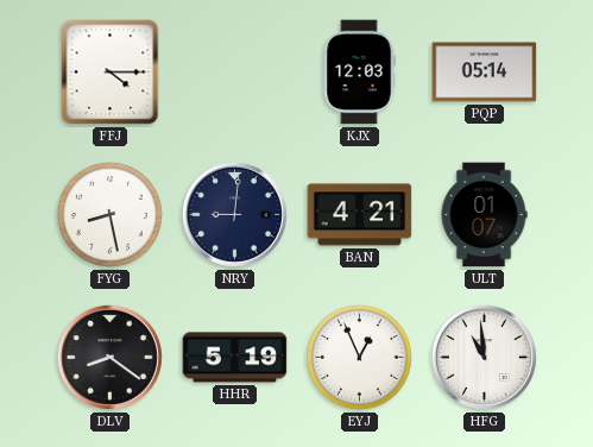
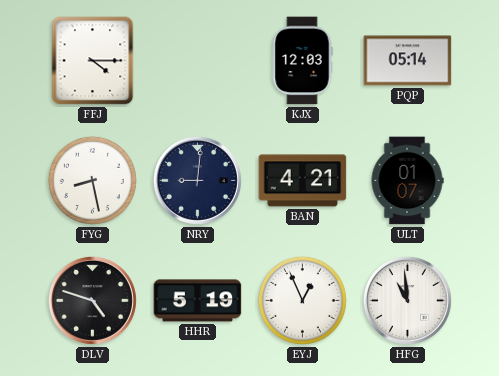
DLV: 8:21 -> 4:48 (92, 300)
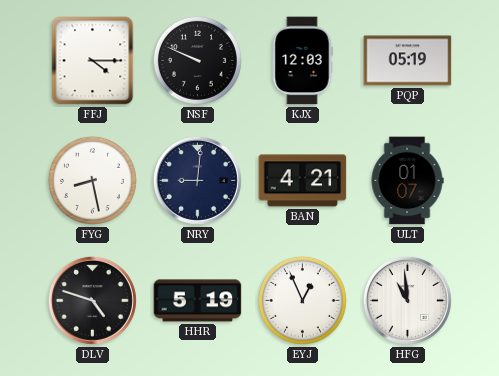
NSF: none -> 9:49 (197, 60)
PQP: 05:14 -> 05:19 (408, 61)
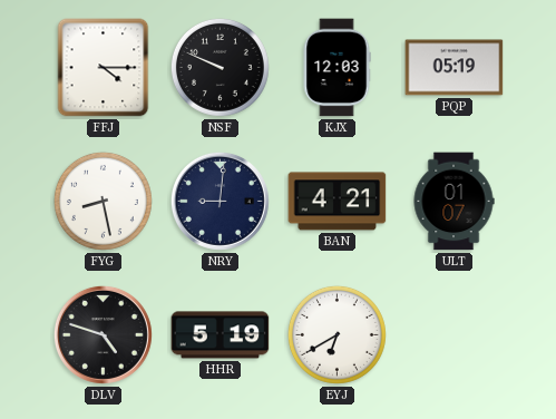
EYJ: 12:56 -> 6:40 (336, 334)
HFG: 10:59 -> none (407, 300)
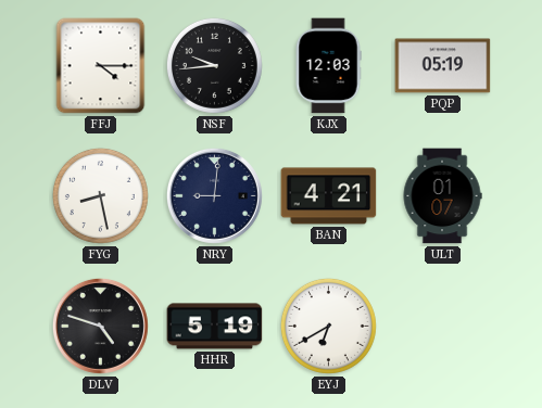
NSF: 9:49 -> 9:44 (214, 65)
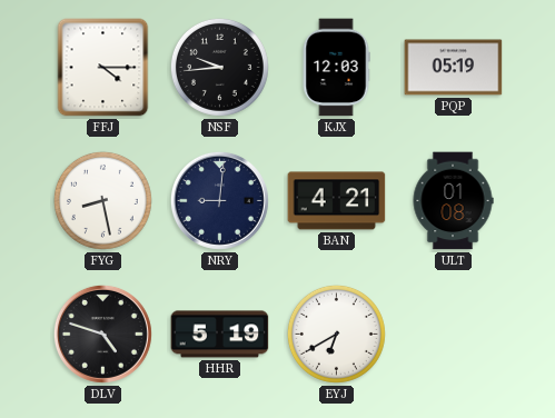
ULT: 01:07 -> 01:08 (453, 201)
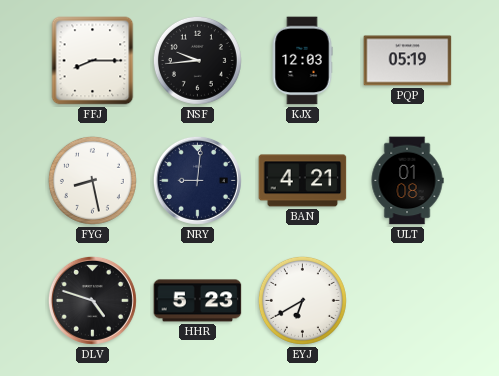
FFJ: 4:15 -> 8:15 (93, 61)
HHR: 5:19 -> 5:23 (198, 301)
